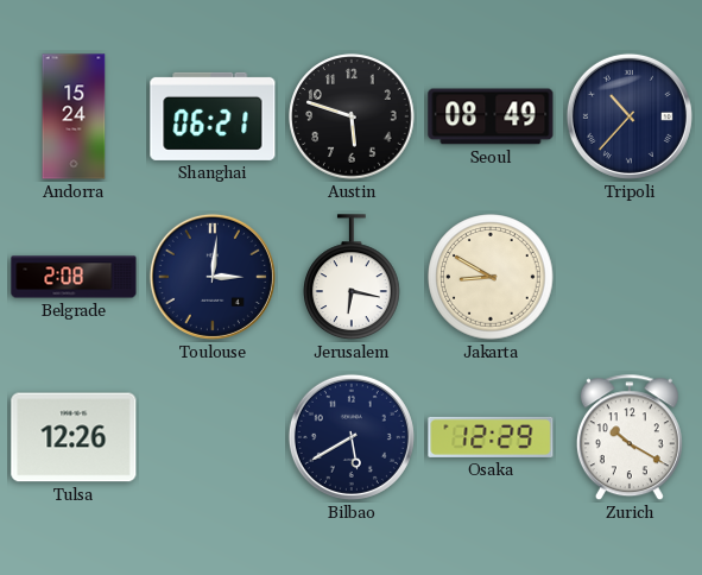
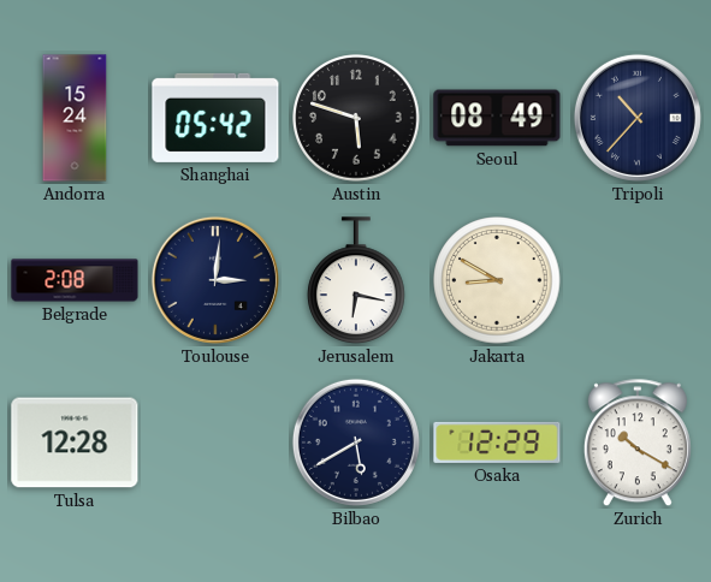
Shanghai: 06:21 -> 05:42 (215, 118)
Tulsa: 12:26 -> 12:28 (75, 443)
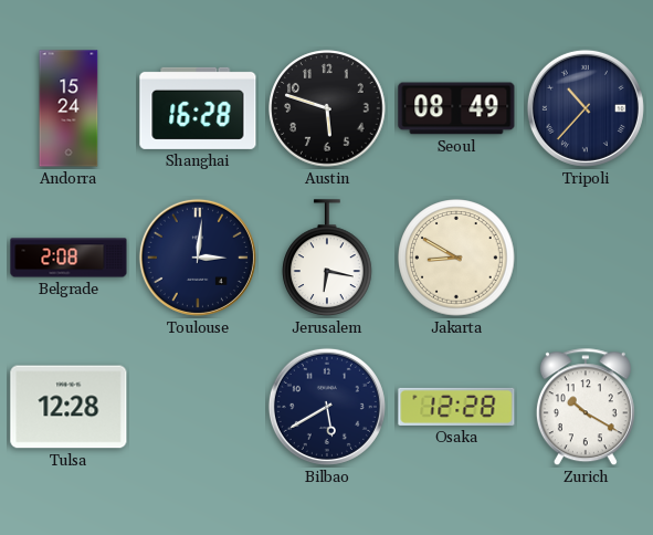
Shanghai: 05:42 -> 16:28 (198, 108)
Osaka: 12:29 -> 12:28 (456, 407)
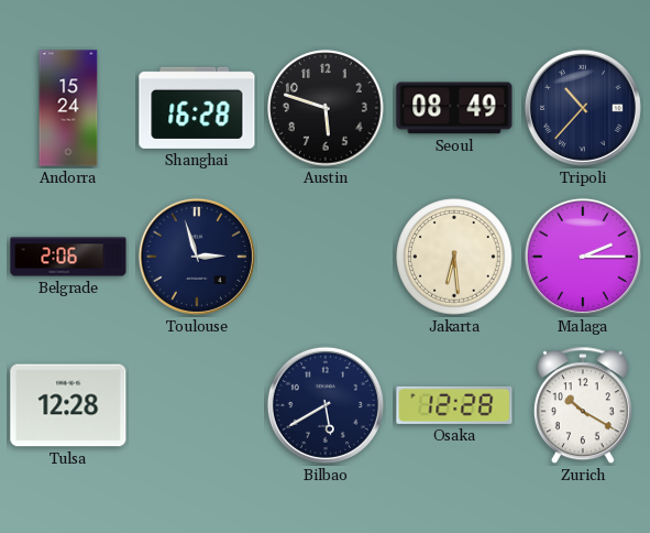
Belgrade: 2:08 -> 2:06 (68, 257)
Toulouse: 3:01 -> 2:57 (197, 257)
Jerusalem: 6:17 -> none (328, 259)
Jakarta: 8:50 -> 6:29 (454, 257)
Malaga: none -> 2:15 (583, 257)
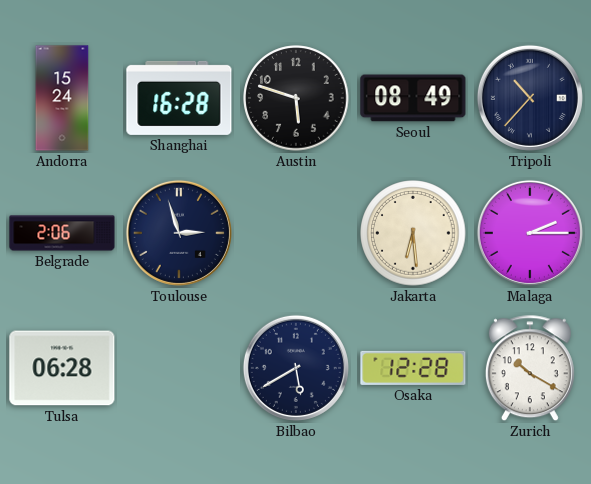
Tulsa: 12:28 -> 06:28 (62, 368)
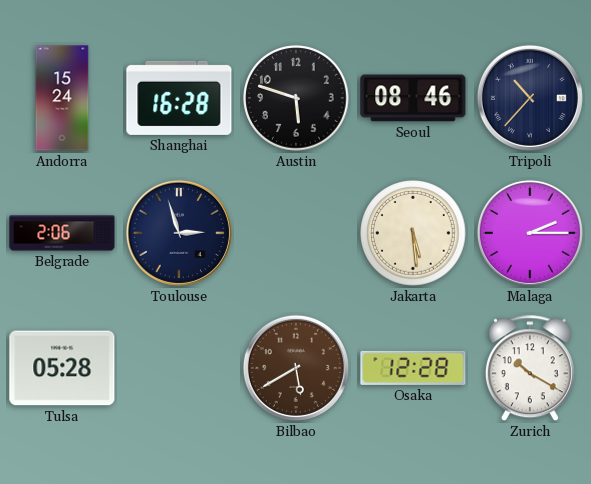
Seoul: 08:49 -> 08:46 (413, 98)
Jakarta: 6:29 -> 5:29 (413, 233)
Tulsa: 06:28 -> 05:28 (62, 368)
Bilbao dial: navy -> brown (296, 368)
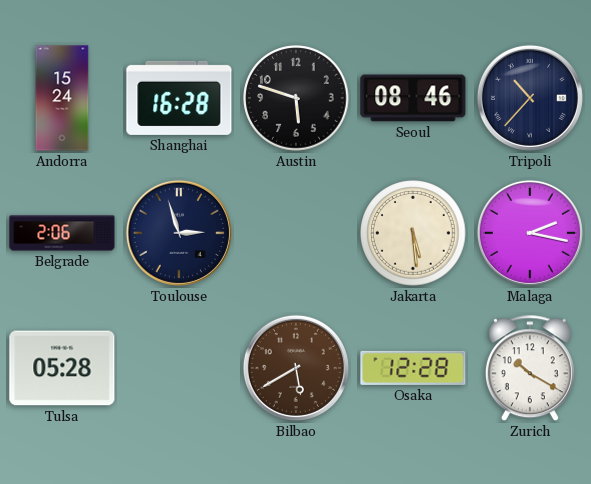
Malaga: 2:15 -> 2:17 (530, 233)
